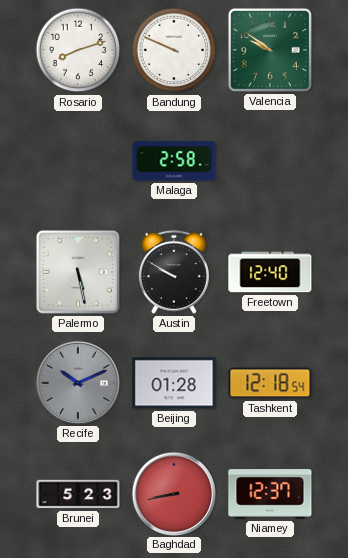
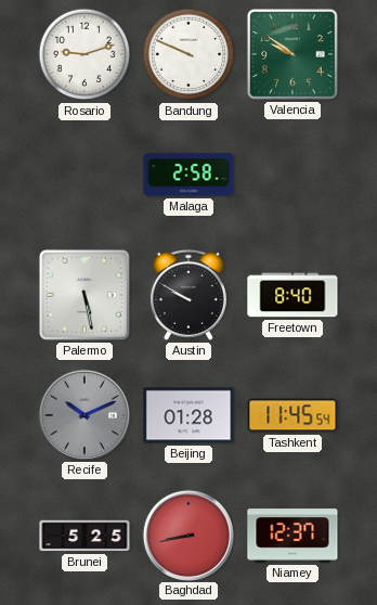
Rosario: 8:12 -> 9:12 (84, 54)
Freetown: 12:40 -> 8:40 (292, 295)
Tashkent: 12:18 -> 11:45 (292, 415)
Brunei: 5:23 -> 5:25 (84, 536)
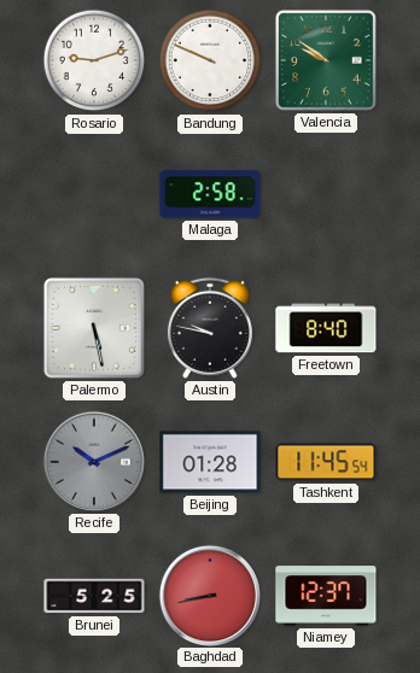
Austin: 9:50 -> 9:47 (210, 328)
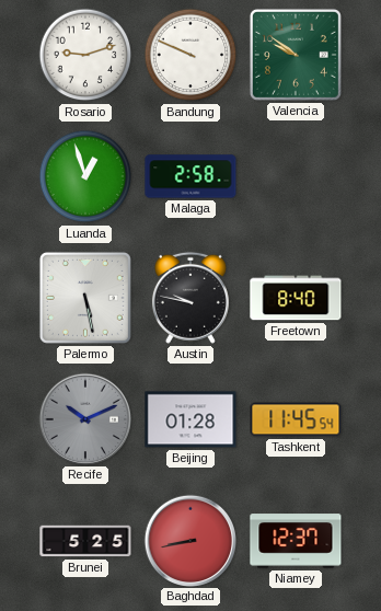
Luanda: none -> 12:57 (85, 176)
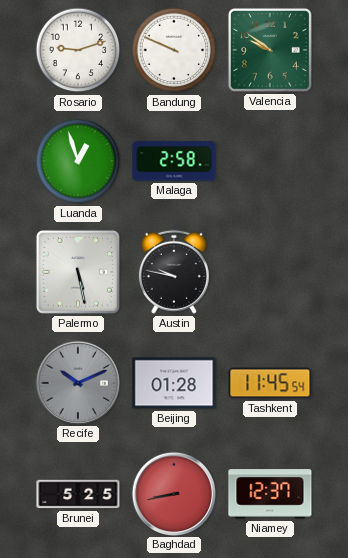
Freetown: 8:40 -> none (296, 298)
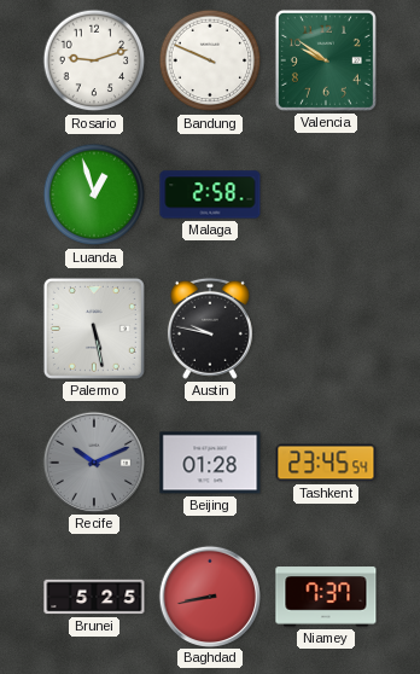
Tashkent: 11:45 -> 23:45 (326, 463)
Niamey: 12:37 -> 7:37 (326, 597)
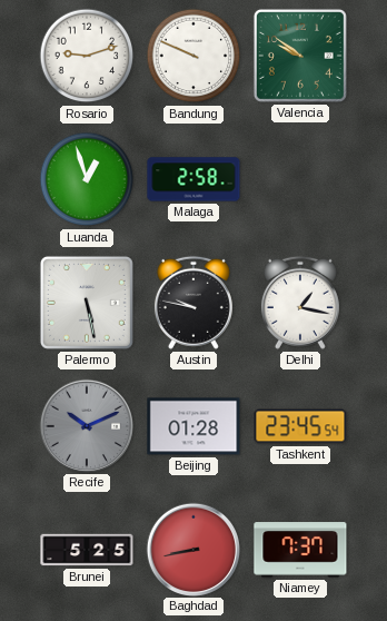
Delhi: none -> 1:17 (300, 303)
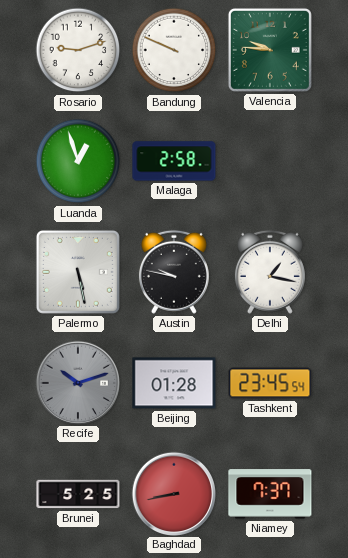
Valencia: 9:51 -> 9:46 (270, 50)
Recife: 10:11 -> 10:12 (77, 382)
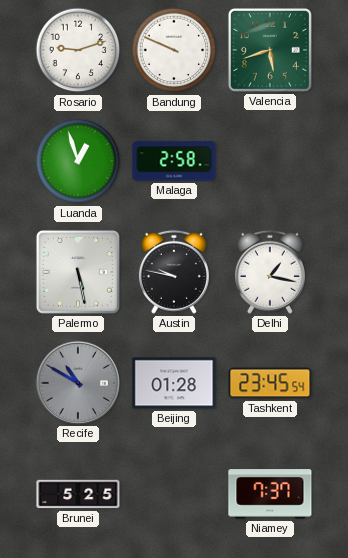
Valencia: 9:46 -> 5:42 (270, 50)
Recife: 10:12 -> 10:50 (77, 382)
Baghdad: 8:43 -> none (173, 493)
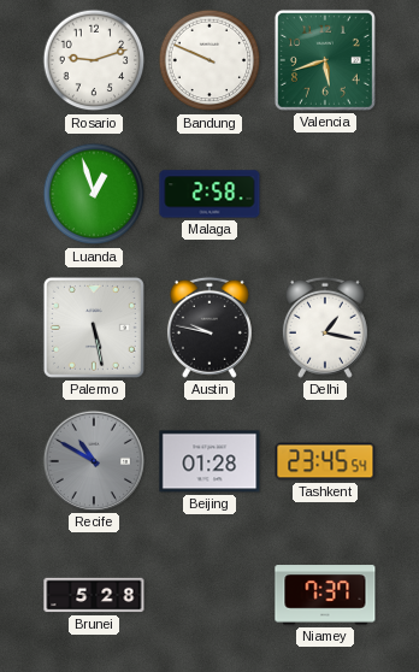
Brunei: 5:25 -> 5:28 (94, 595)
